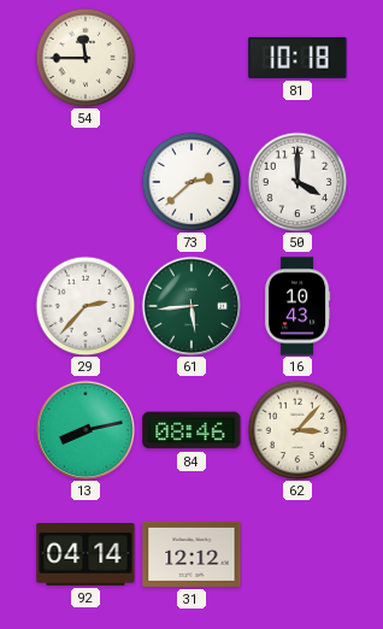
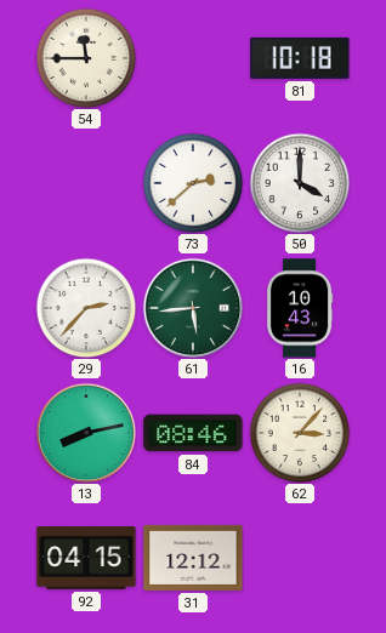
92: 04:14 -> 04:15 (86, 558)
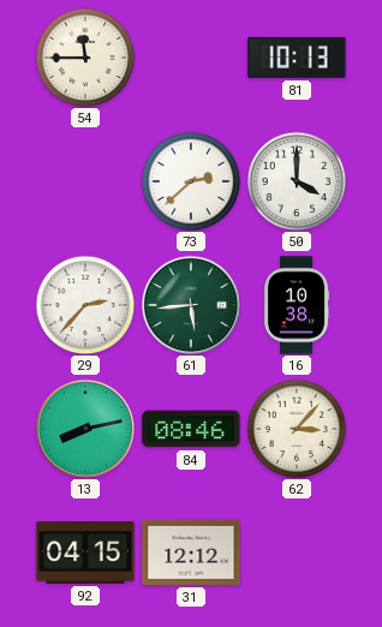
81: 10:18 -> 10:13 (297, 58)
16: 10:43 -> 10:38 (297, 305)
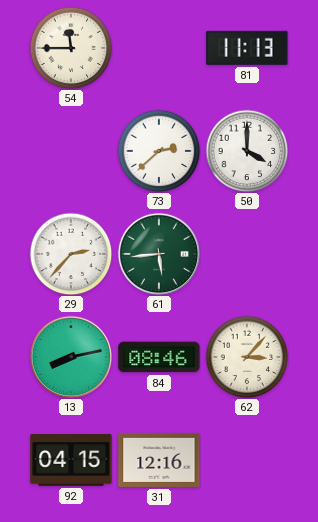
81: 10:13 -> 11:13 (247, 48)
16: 10:38 -> none (297, 305)
31: 12:12 -> 12:16 (159, 460)
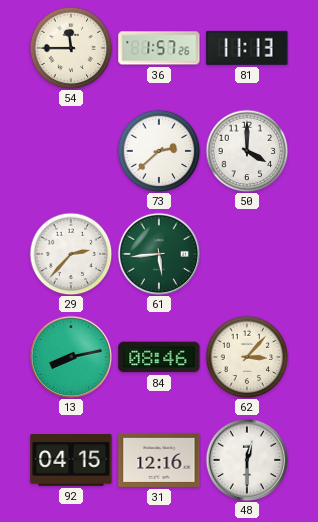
36: none -> 1:57 (159, 48)
48: none -> 12:30 (247, 460)
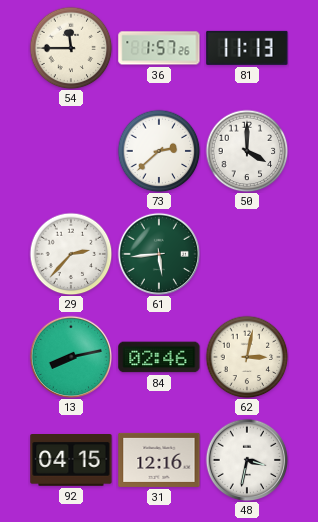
84: 08:46 -> 02:46 (159, 357)
62: 3:07 -> 3:02 (247, 357)
48: 12:30 -> 3:32 (247, 460)
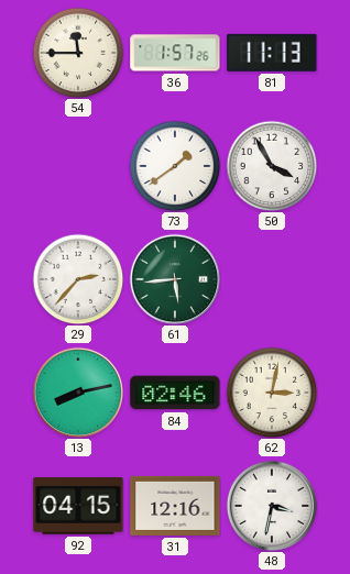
73: 2:38 -> 1:39 (175, 166)
50: 4:00 -> 3:55 (272, 166)
